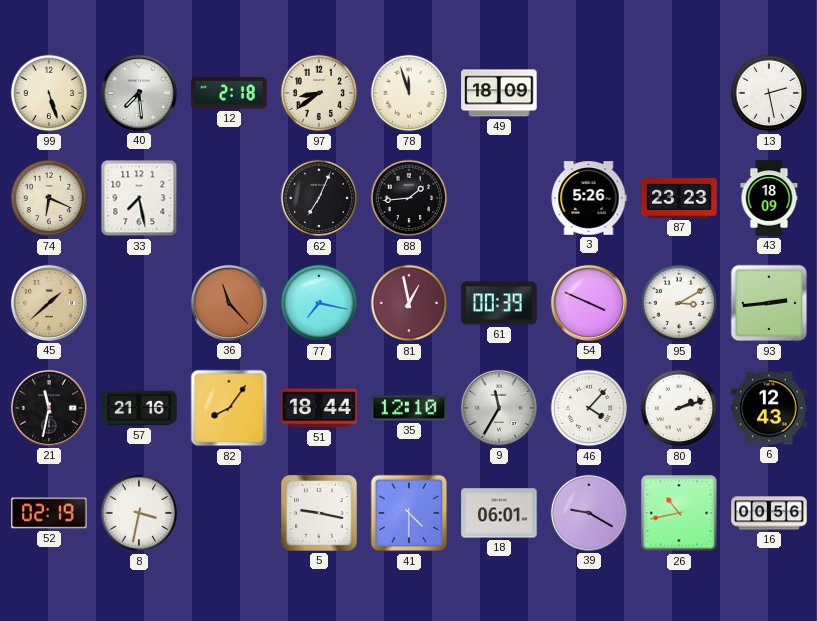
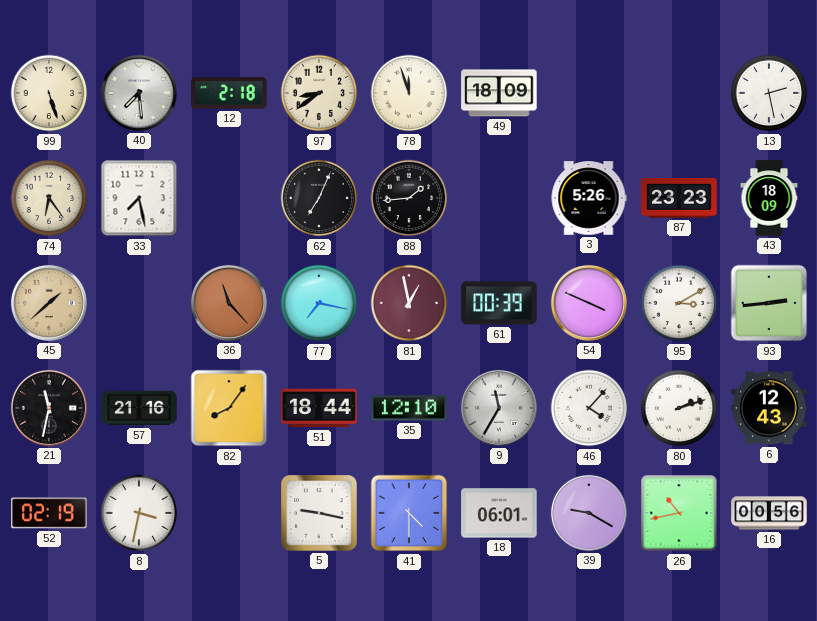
74: 6:19 -> 6:24 (49, 198)
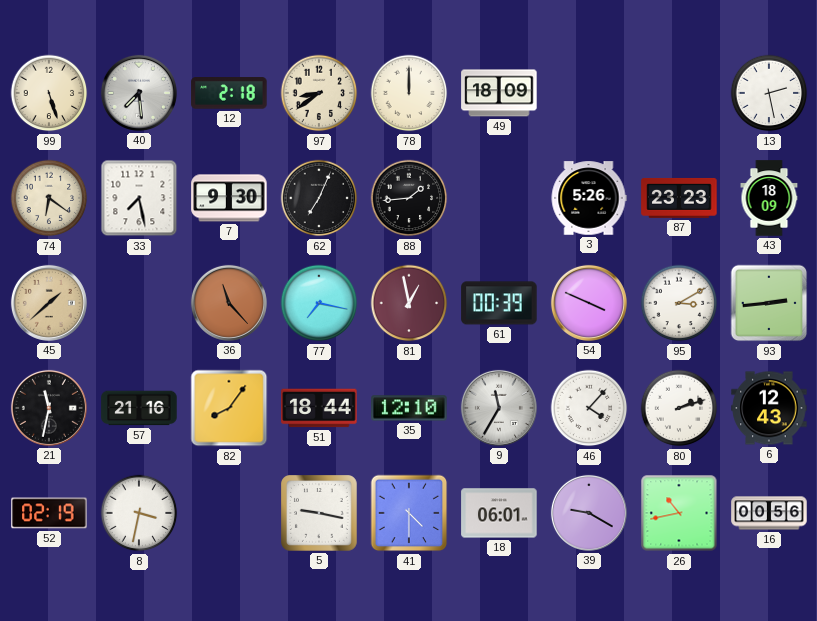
78: 11:57 -> 12:00 (409, 93)
74: 6:24 -> 6:21 (49, 198)
7: none -> 9:30 (229, 198)
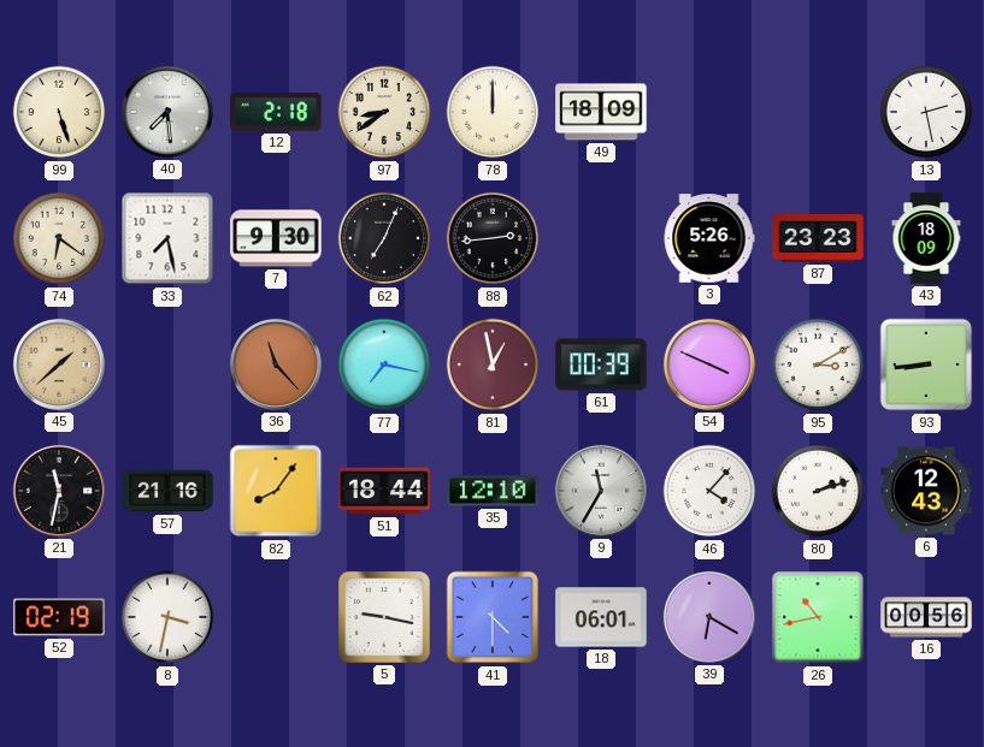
88: 1:44 -> 2:44 (493, 238)
93: 2:44 -> 8:44 (926, 364)
39: 9:20 -> 6:20 (709, 617)
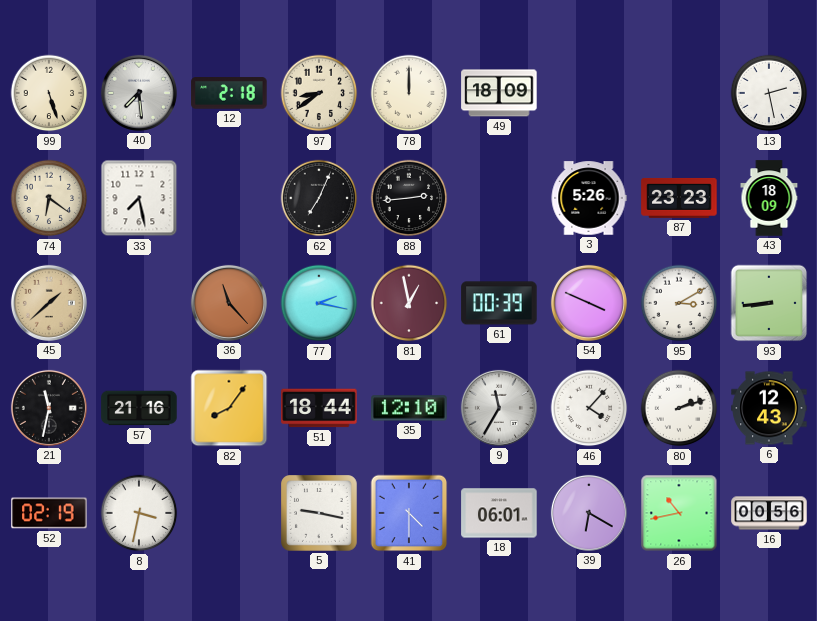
7: 9:30 -> none (276, 238)
77: 7:17 -> 2:17 (319, 303)
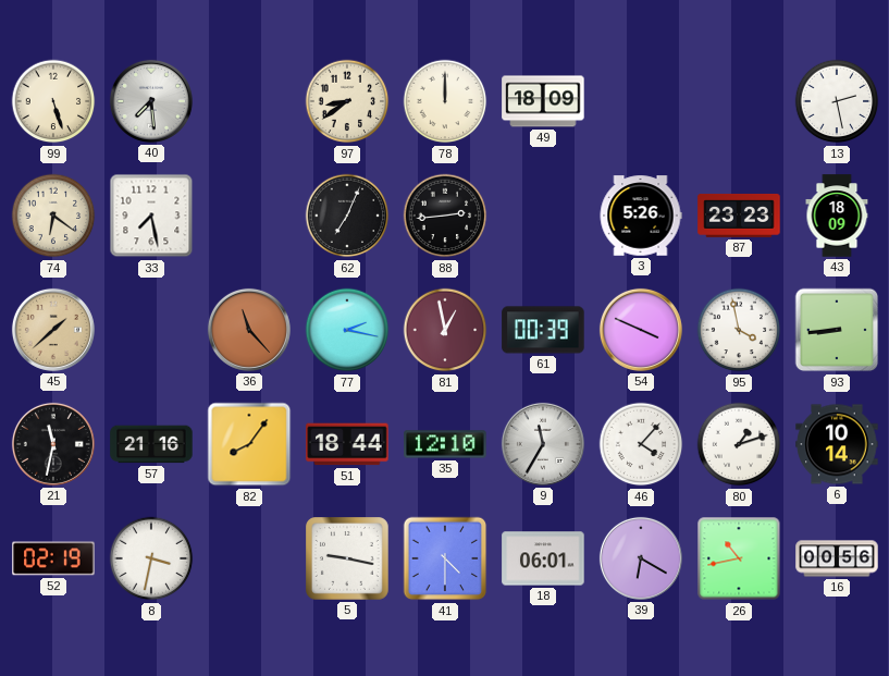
12: 2:18 -> none (229, 93)
95: 3:10 -> 3:58 (739, 330)
80: 2:12 -> 1:12 (739, 444)
6: 12:43 -> 10:14 (837, 444)
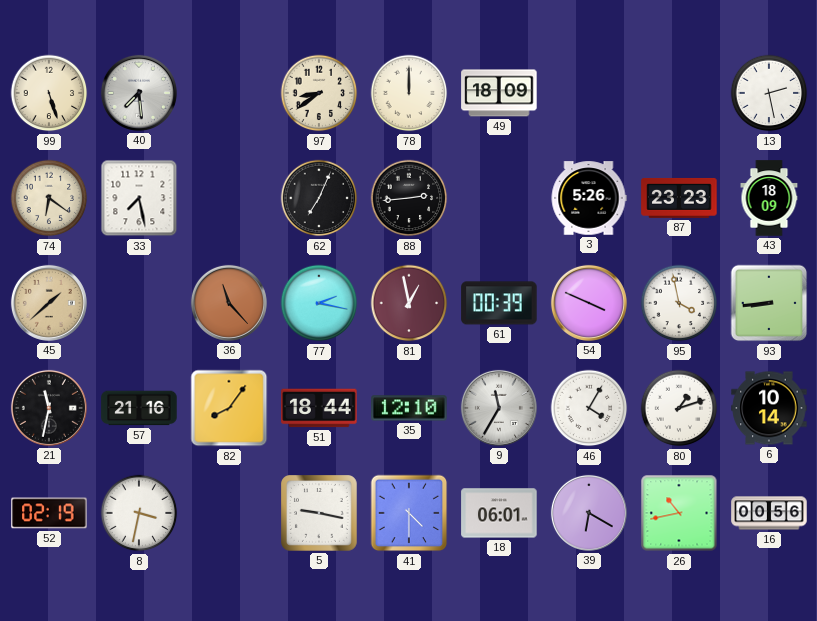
46: 4:07 -> 4:05 (589, 408)
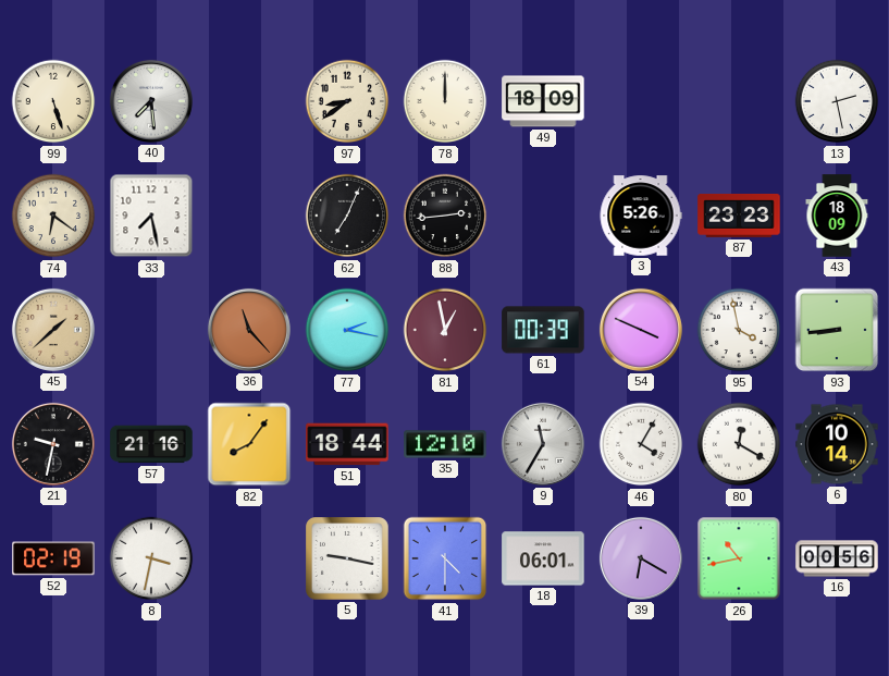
21: 11:32 -> 9:32 (53, 444)
80: 1:12 -> 12:20 (739, 444)
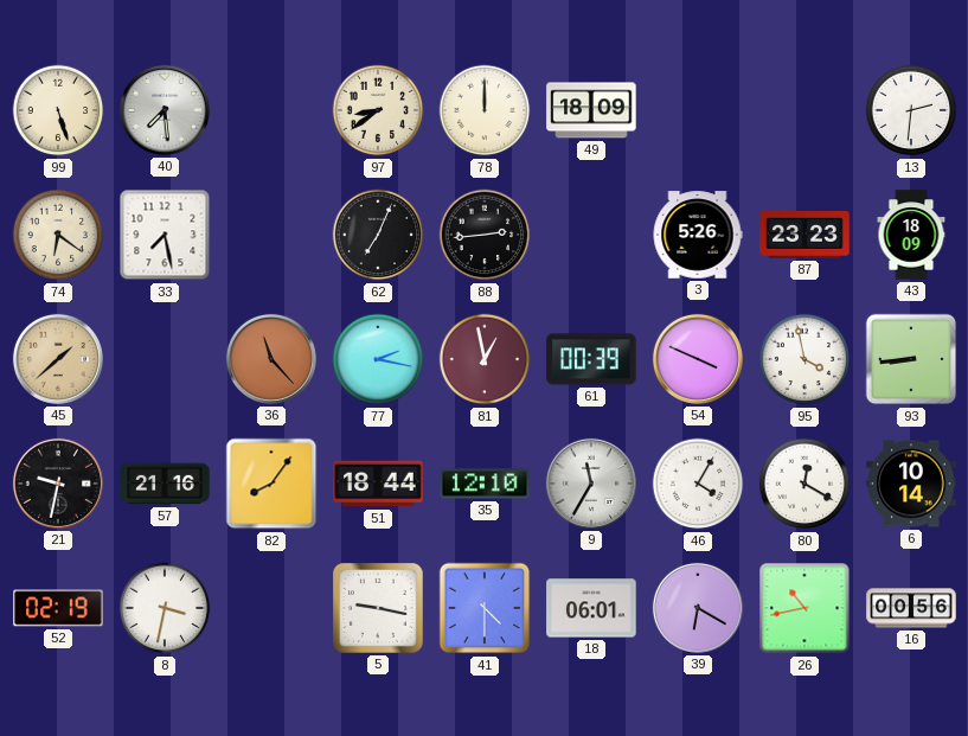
13: 2:28 -> 2:31 (911, 110)
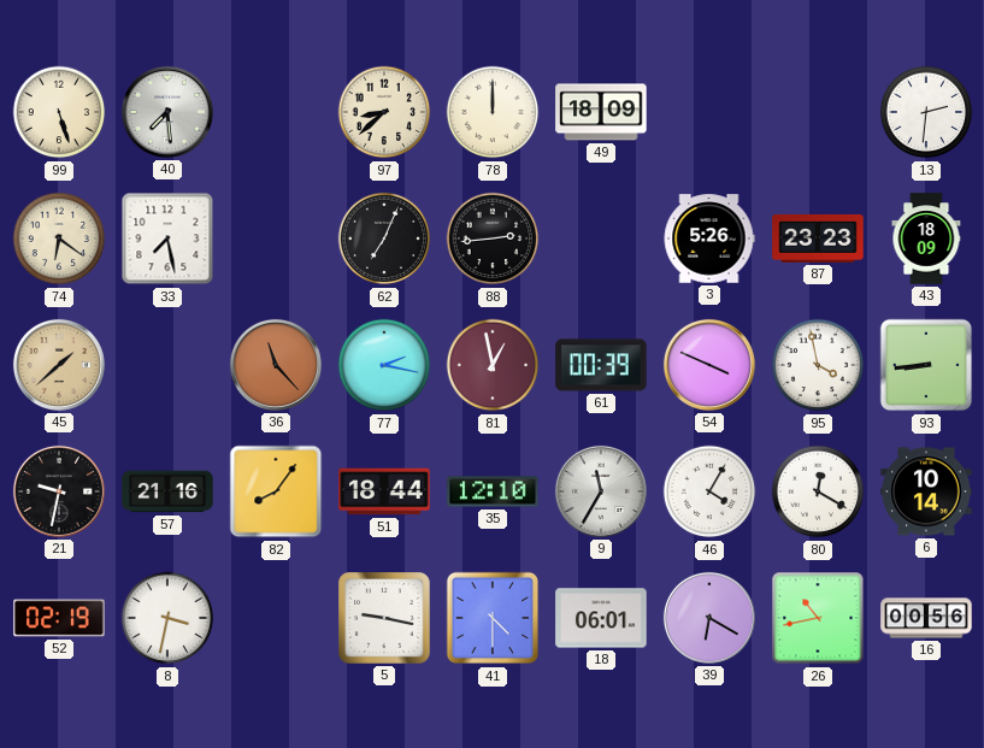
97: 8:39 -> 8:38 (384, 112)
